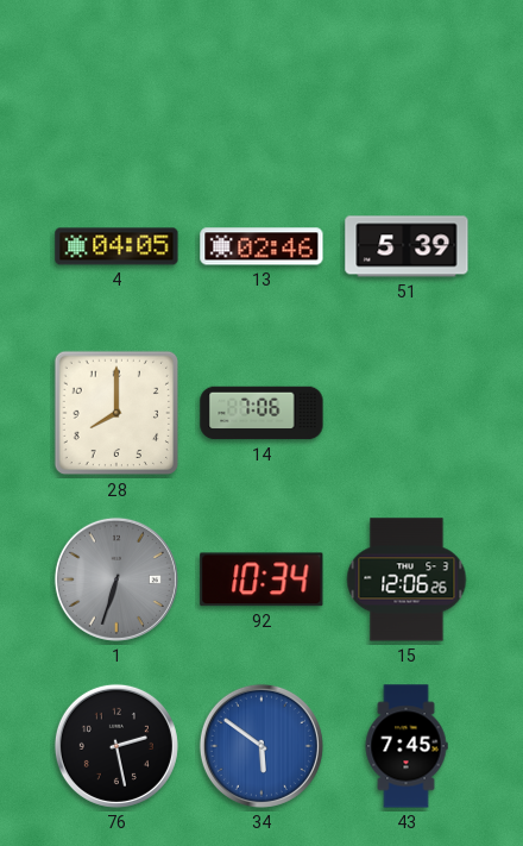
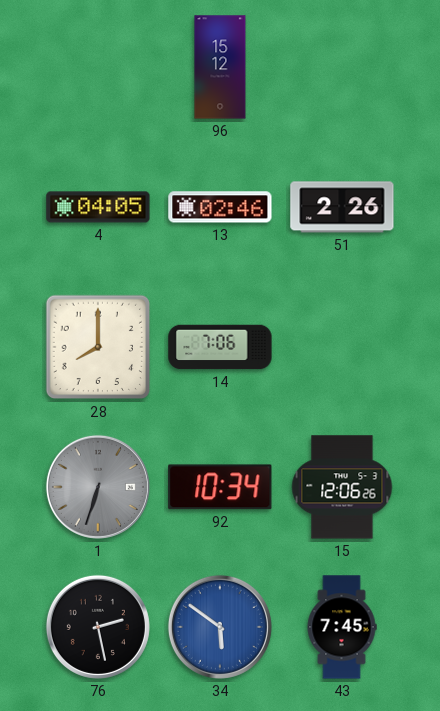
96: none -> 15:12 (220, 67)
51: 5:39 -> 2:26 (342, 207)
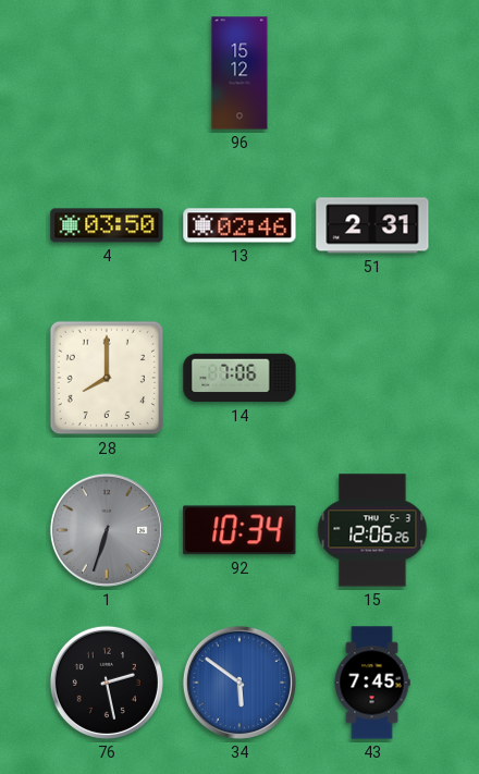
4: 04:05 -> 03:50 (107, 225)
51: 2:26 -> 2:31 (372, 225)
